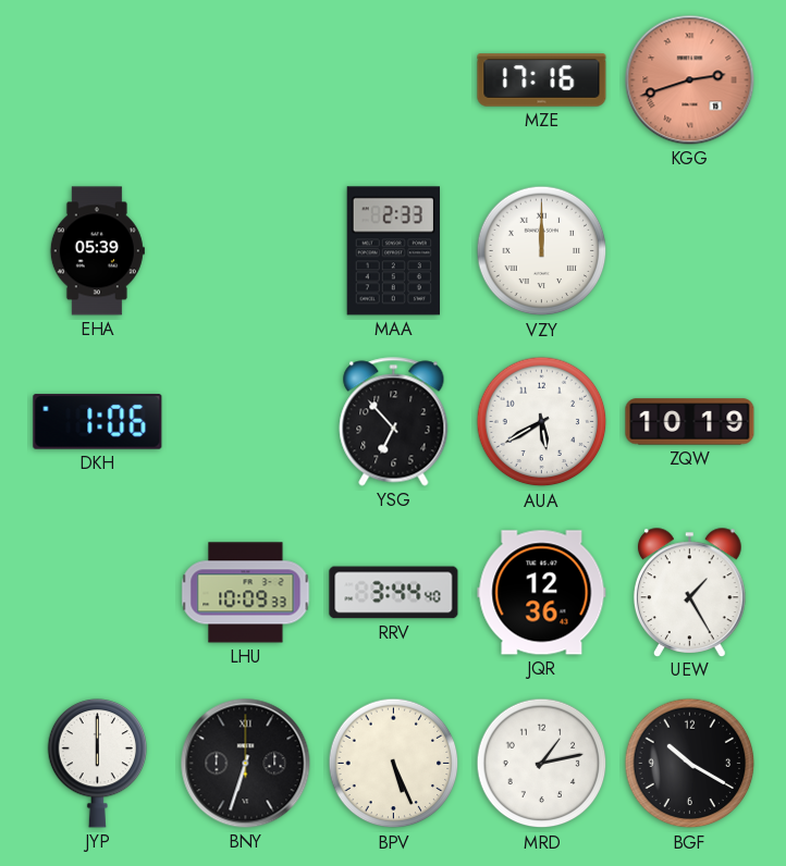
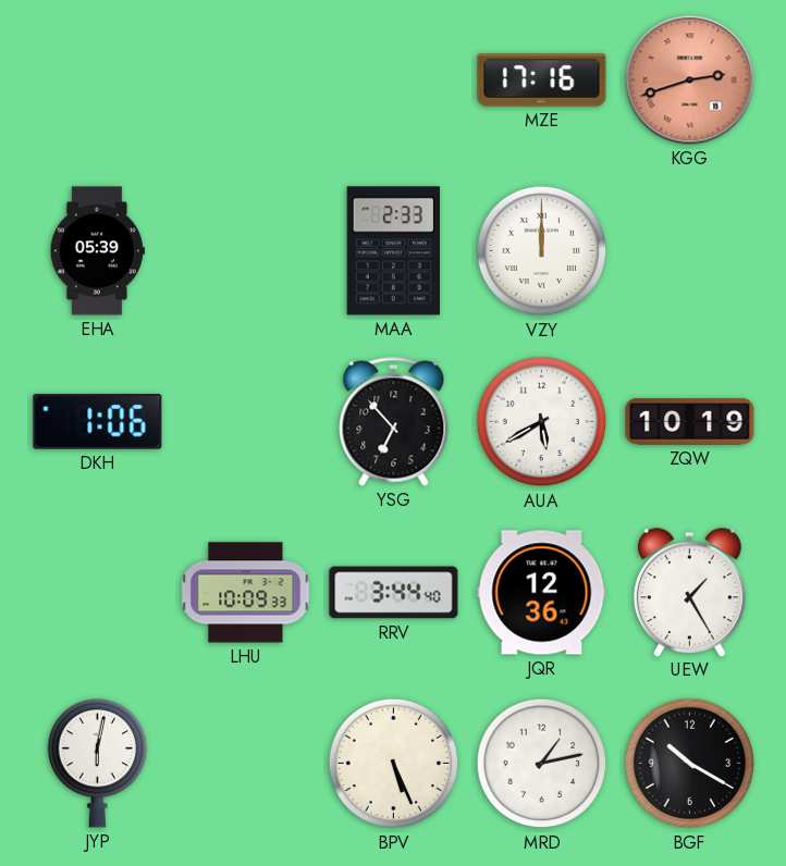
JYP: 6:00 -> 6:02 (98, 764)
BNY: 6:33 -> none (246, 764)
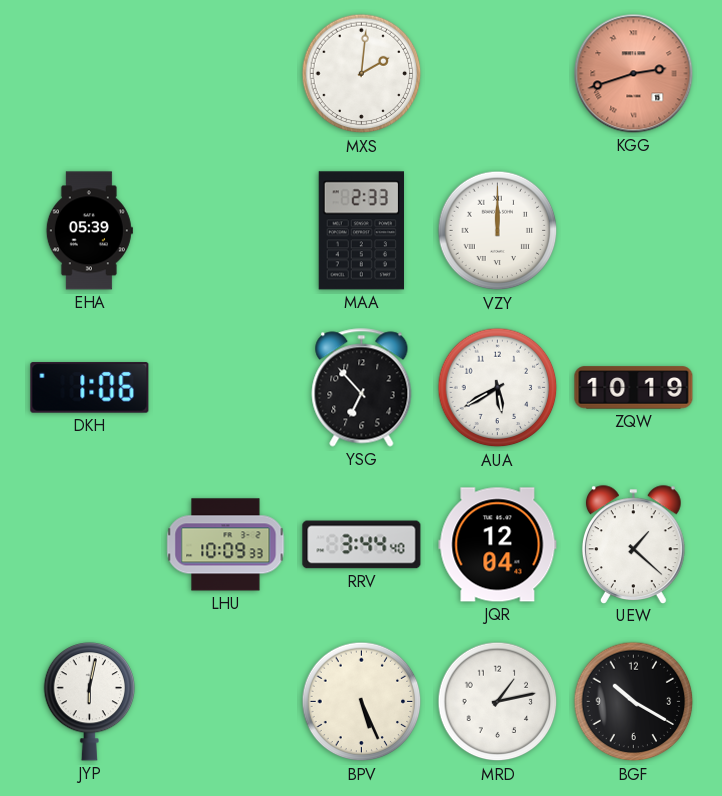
MXS: none -> 2:01 (362, 74)
MZE: 17:16 -> none (542, 81)
JQR: 12:36 -> 12:04 (498, 545)
UEW: 1:25 -> 1:22 (634, 544)
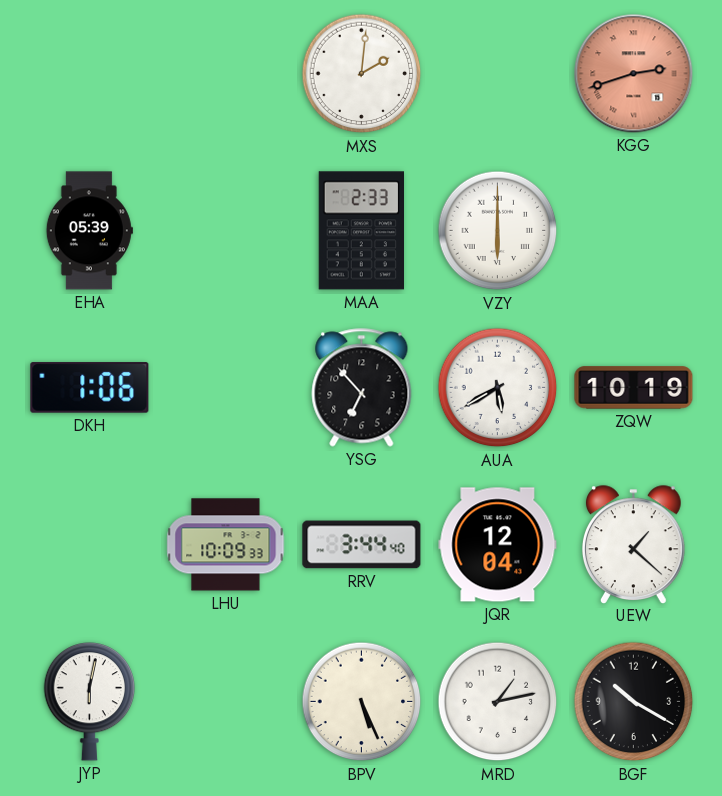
VZY: 12:00 -> 6:00 (498, 231)
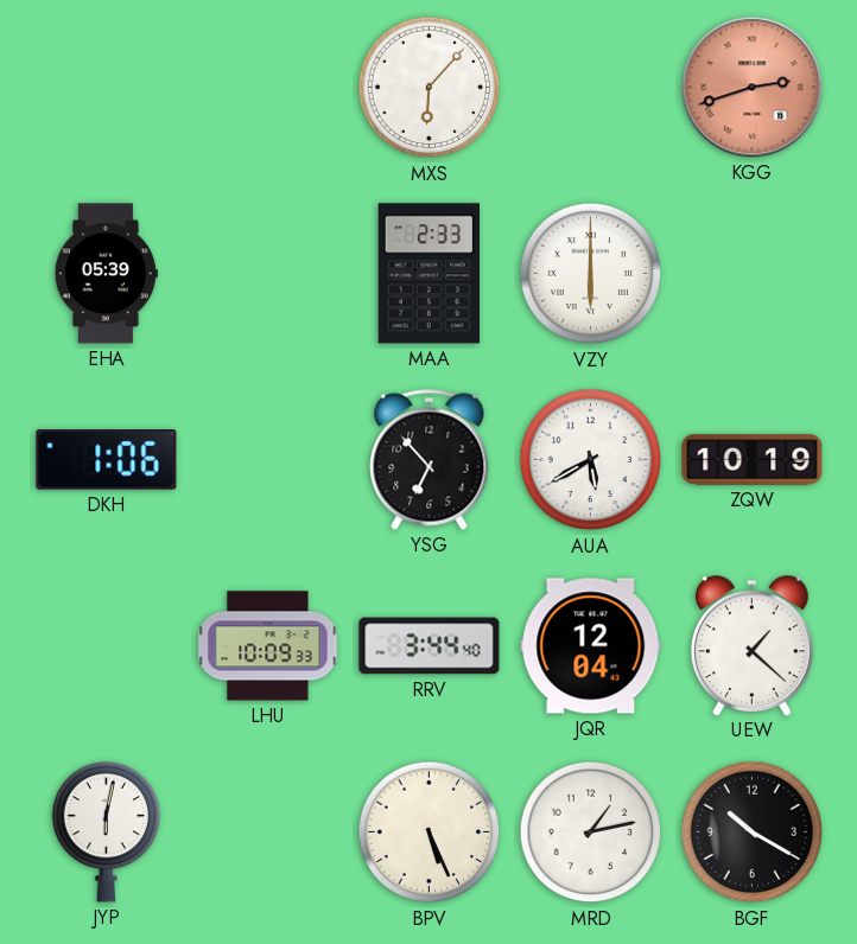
MXS: 2:01 -> 6:07 (430, 88)
